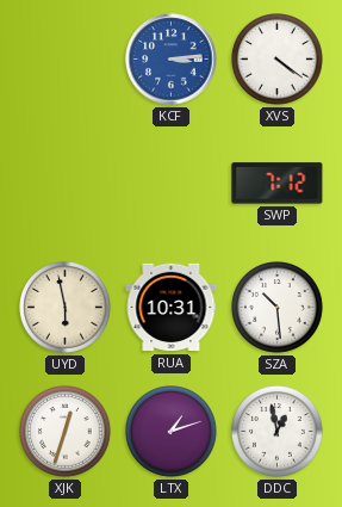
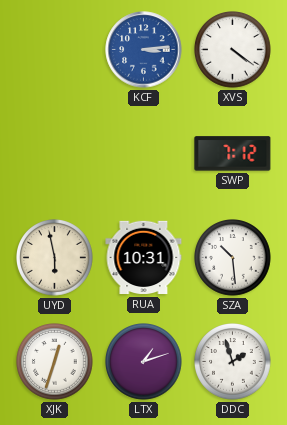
DDC: 12:58 -> 1:57 (233, 362)
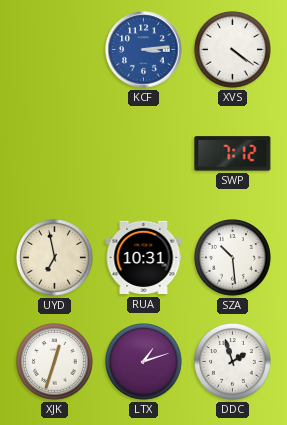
UYD: 5:58 -> 6:58 (55, 258)
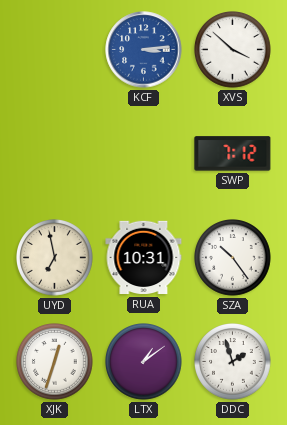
XVS: 4:21 -> 3:52 (233, 50)
SZA: 10:29 -> 10:24 (233, 258)
LTX: 1:12 -> 1:09 (144, 362)
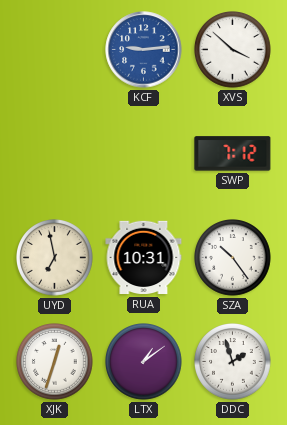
KCF: 3:14 -> 9:14 (144, 50)
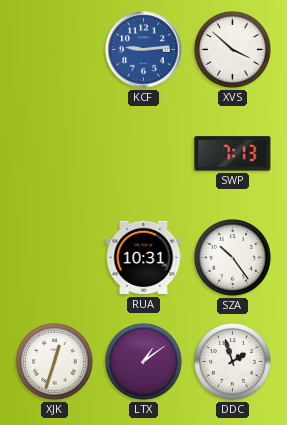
SWP: 7:12 -> 7:13 (233, 154)
UYD: 6:58 -> none (55, 258)
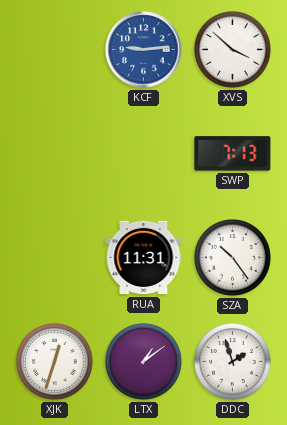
RUA: 10:31 -> 11:31 (144, 258)
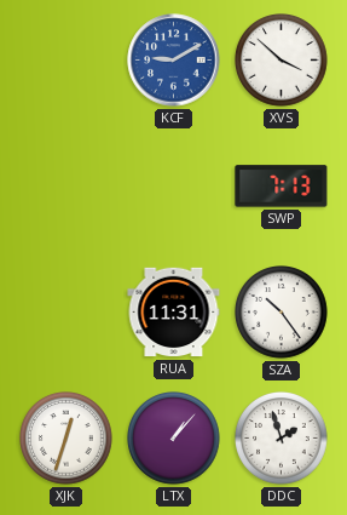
KCF: 9:14 -> 9:10 (174, 61)
LTX: 1:09 -> 1:07 (174, 439)
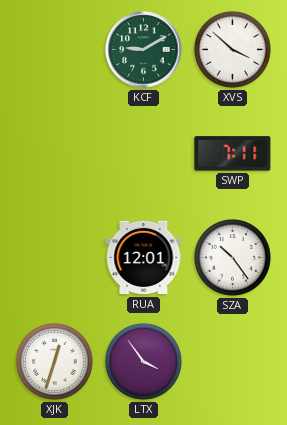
KCF dial: blue -> green (144, 50)
SWP: 7:13 -> 7:11 (233, 154)
RUA: 11:31 -> 12:01 (144, 258)
LTX: 1:07 -> 3:54 (144, 362)
DDC: 1:57 -> none (282, 439)
